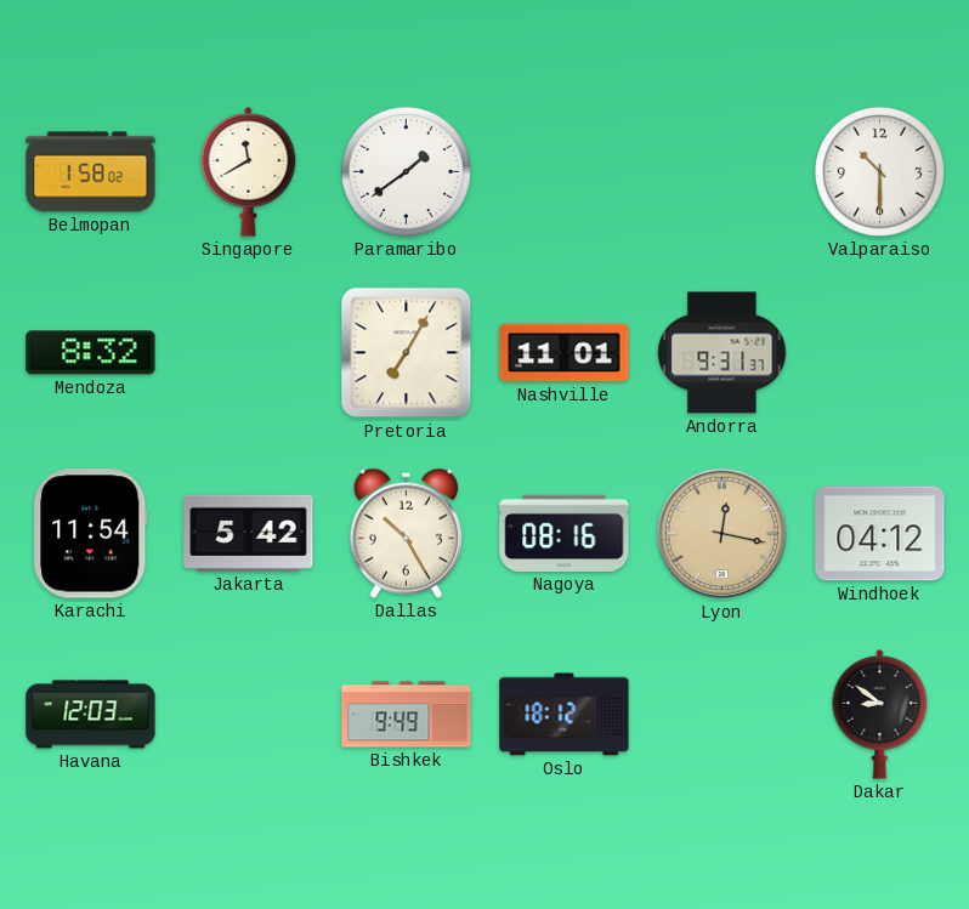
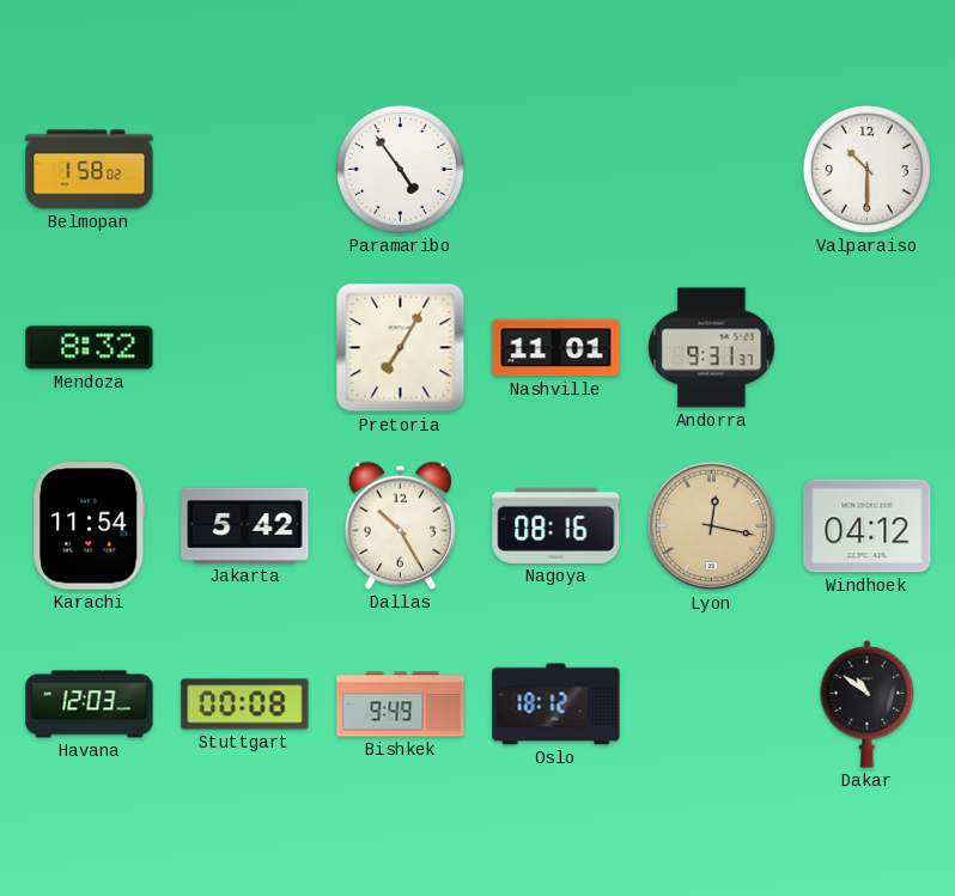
Singapore: 11:40 -> none (249, 171)
Paramaribo: 1:39 -> 4:54 (400, 169)
Stuttgart: none -> 00:08 (245, 705)
Dakar: 8:51 -> 10:51 (868, 703)
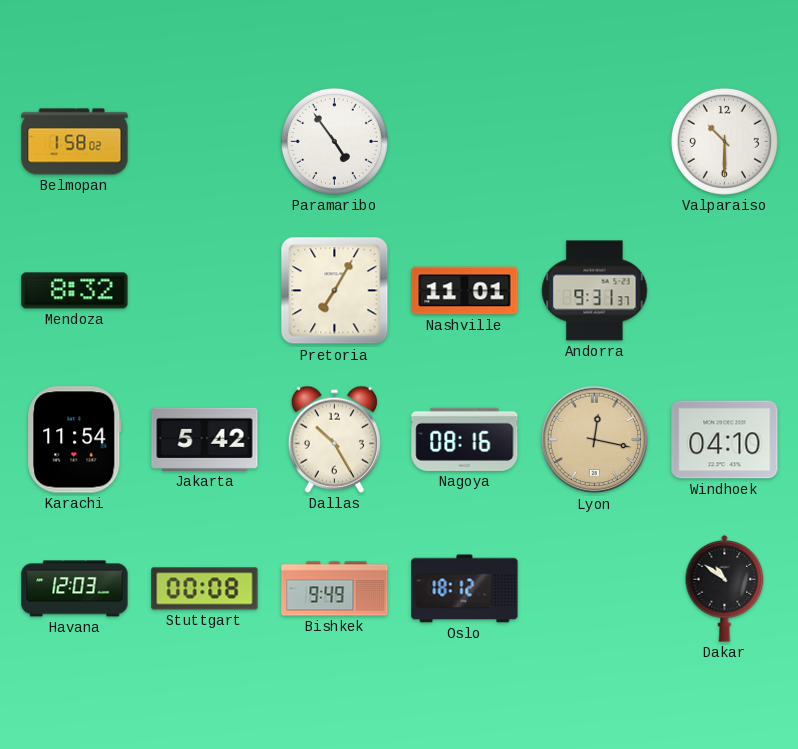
Windhoek: 04:12 -> 04:10 (725, 440)
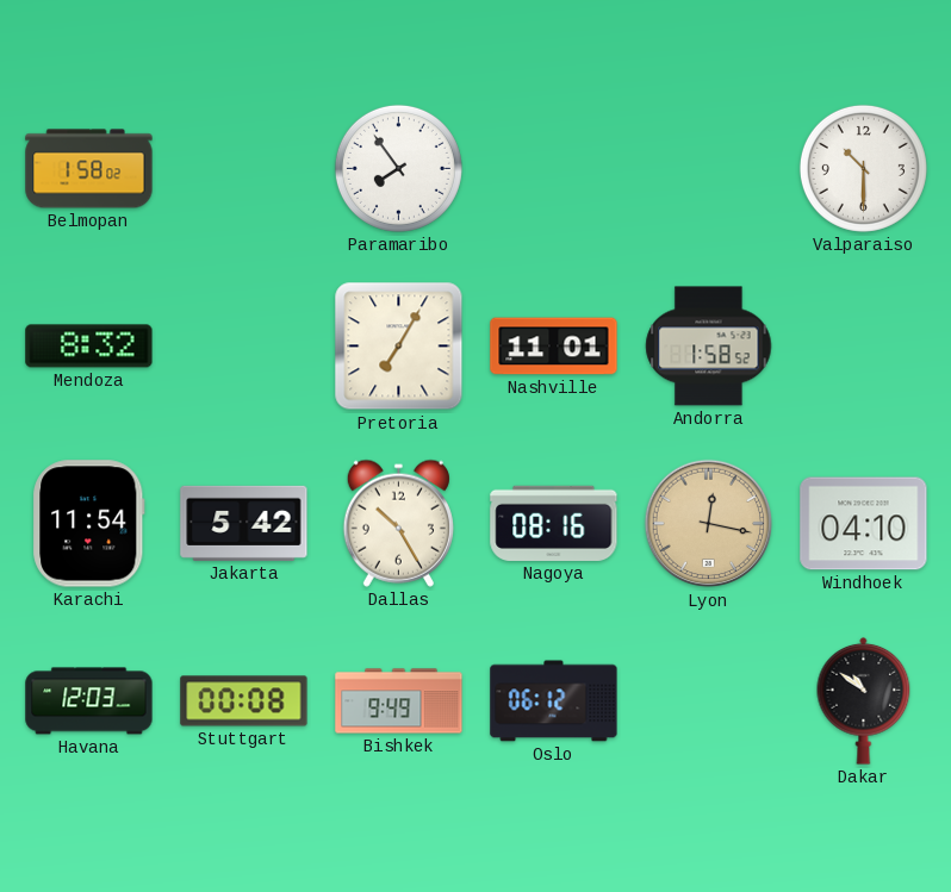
Paramaribo: 4:54 -> 7:54 (398, 168)
Andorra: 9:31 -> 1:58 (709, 347)
Oslo: 18:12 -> 06:12 (554, 701)
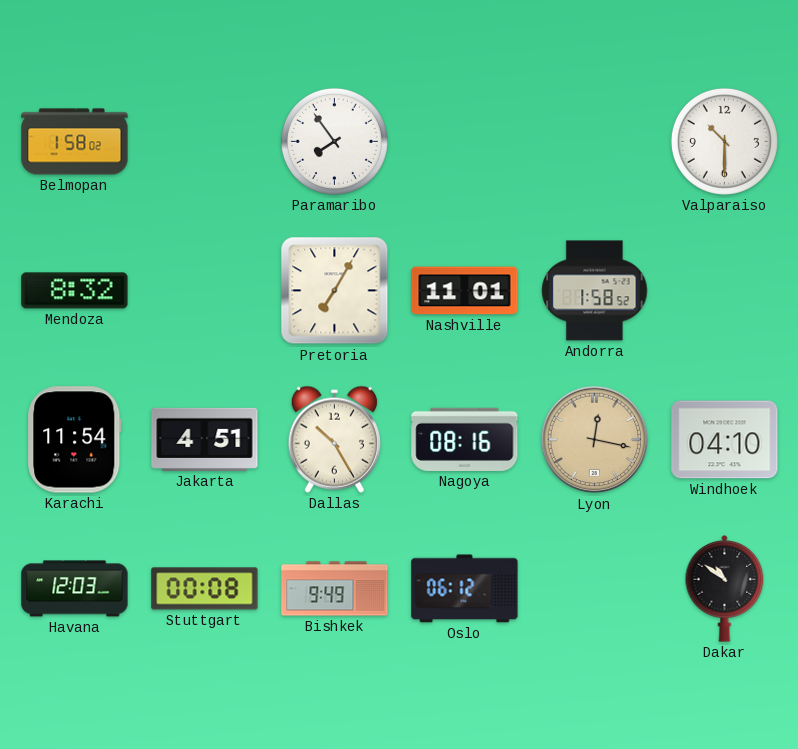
Jakarta: 5:42 -> 4:51 (205, 439)
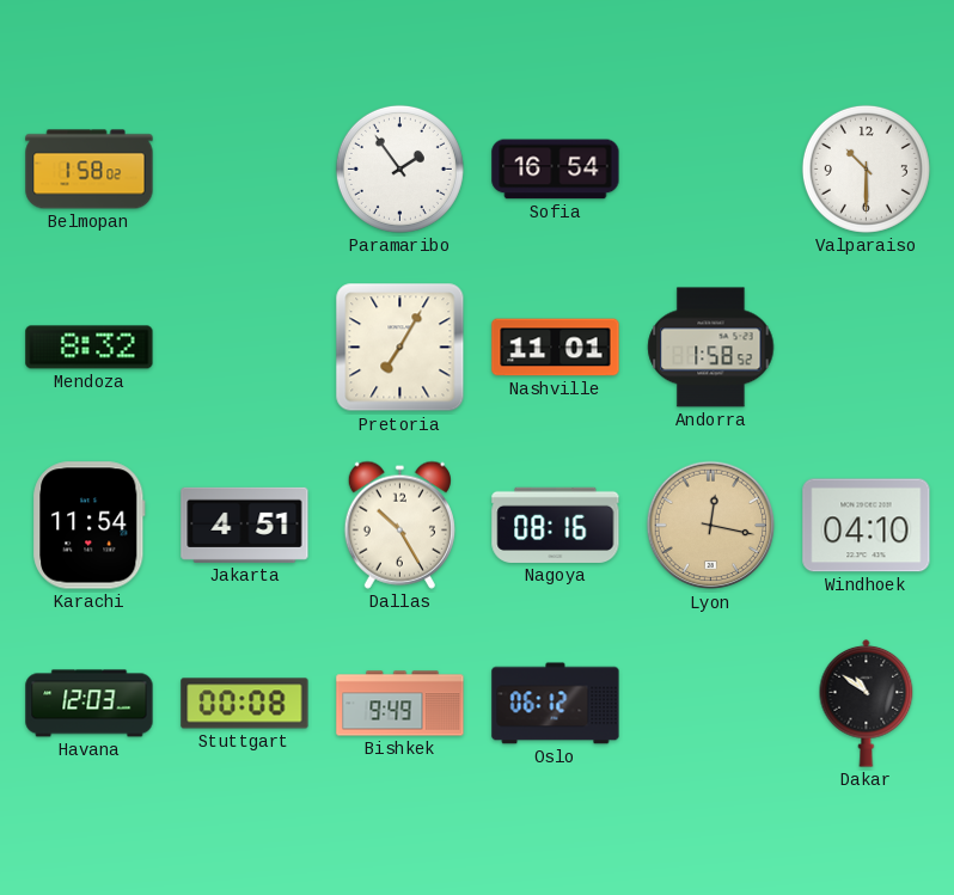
Paramaribo: 7:54 -> 1:54 (399, 168)
Sofia: none -> 16:54 (556, 170)
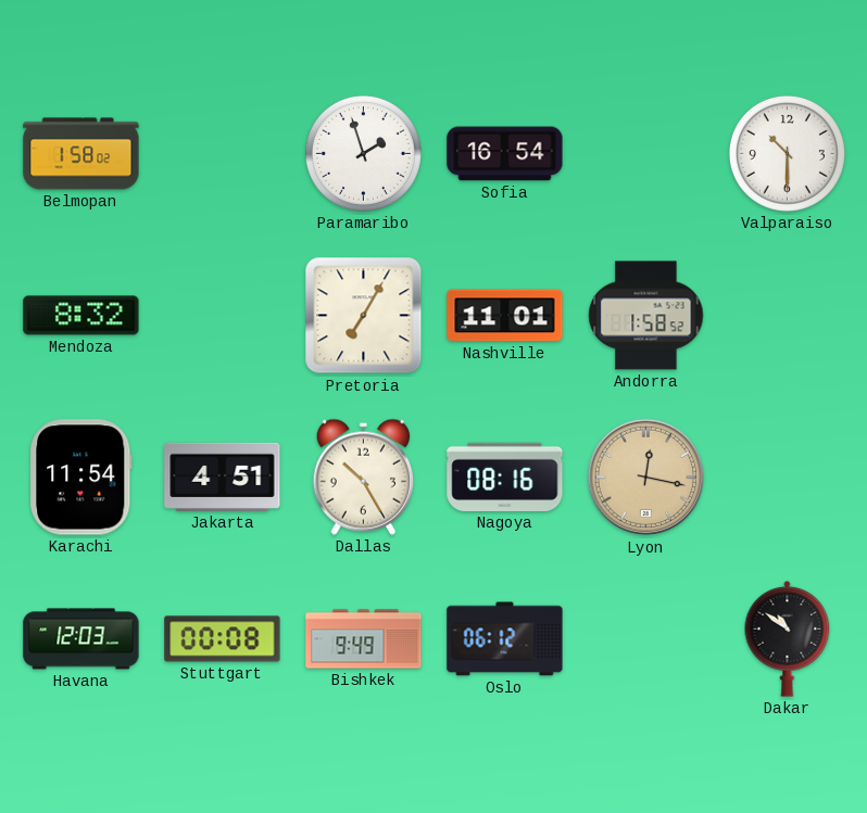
Paramaribo: 1:54 -> 1:57 (363, 153)
Windhoek: 04:10 -> none (867, 526)
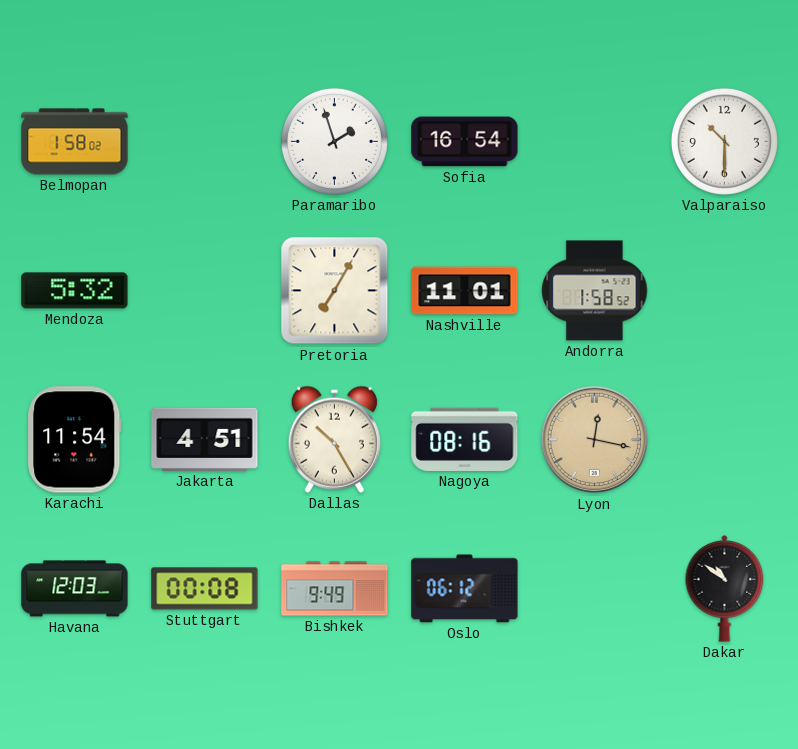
Mendoza: 8:32 -> 5:32 (75, 291)
